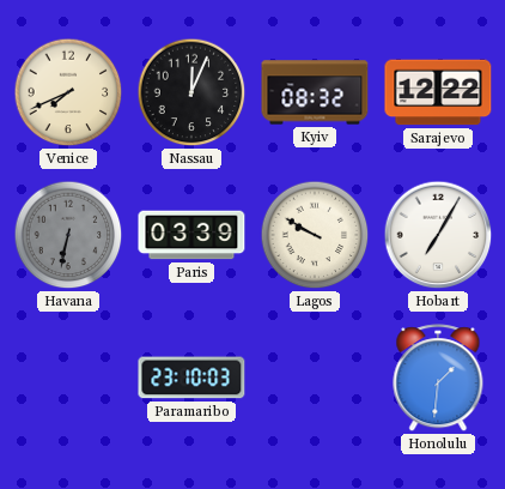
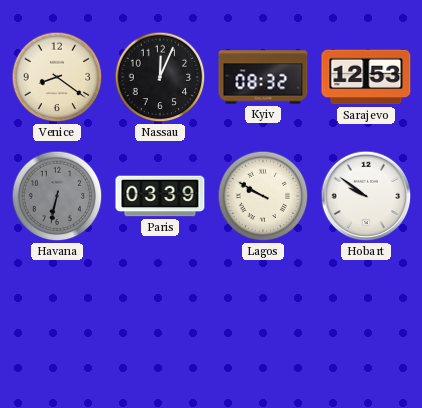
Venice: 7:41 -> 8:21 (57, 77)
Sarajevo: 12:22 -> 12:53 (366, 77)
Hobart: 7:05 -> 9:51 (366, 196)
Paramaribo: 23:10 -> none (191, 378)
Honolulu: 1:31 -> none (438, 379)
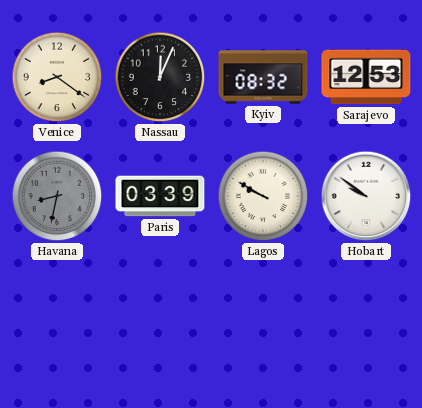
Havana: 6:32 -> 8:32 (57, 196)
